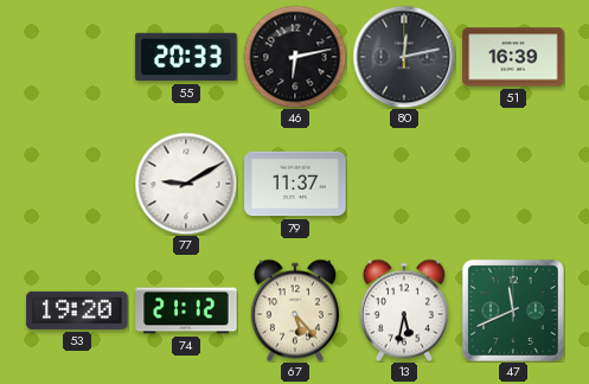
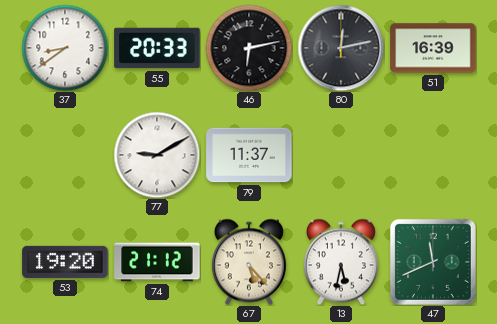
37: none -> 8:39 (65, 48)
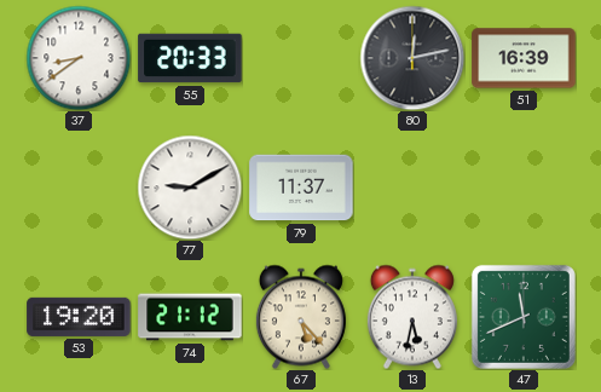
46: 6:13 -> none (249, 48)
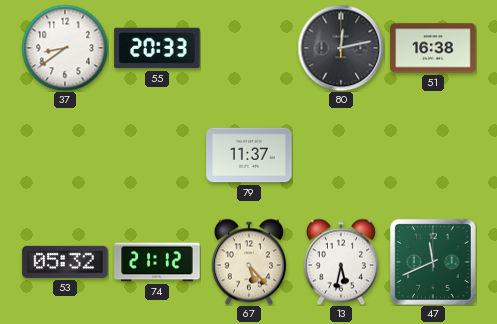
51: 16:39 -> 16:38 (433, 48)
77: 9:10 -> none (190, 188)
53: 19:20 -> 05:32 (65, 262)
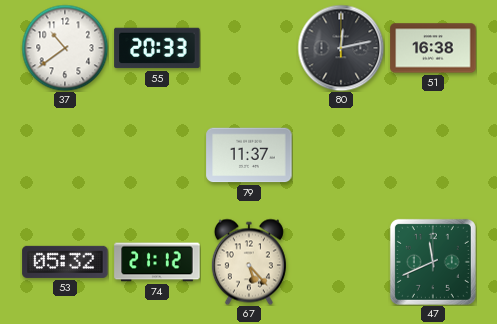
37: 8:39 -> 10:39 (65, 48)
13: 5:32 -> none (341, 262)
